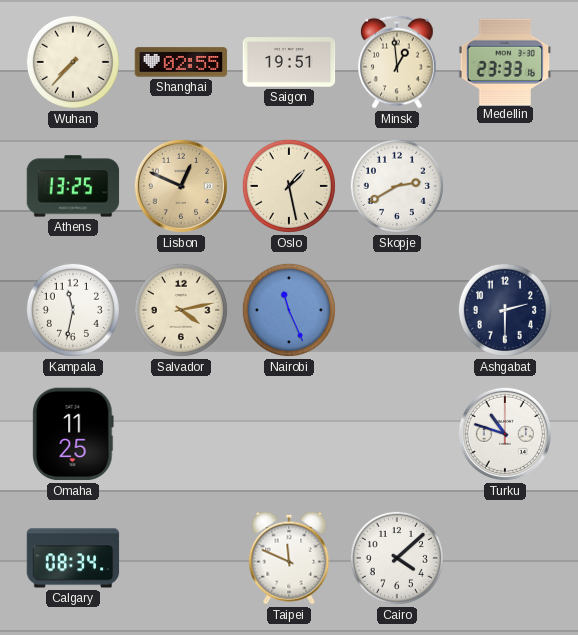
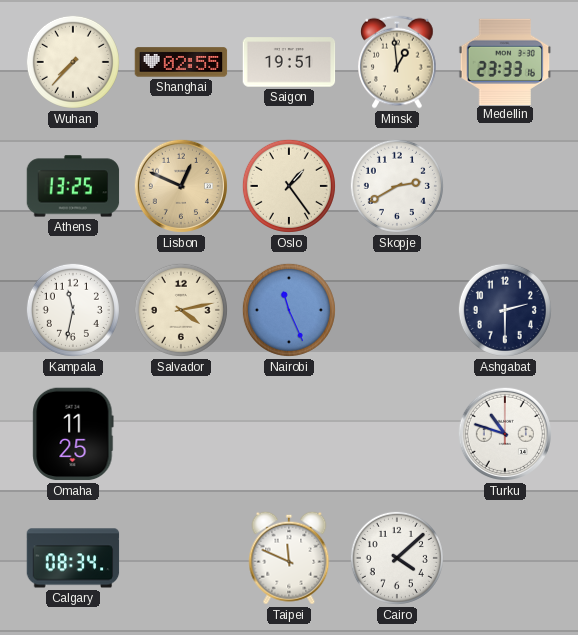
Oslo: 1:28 -> 1:24 (289, 186)
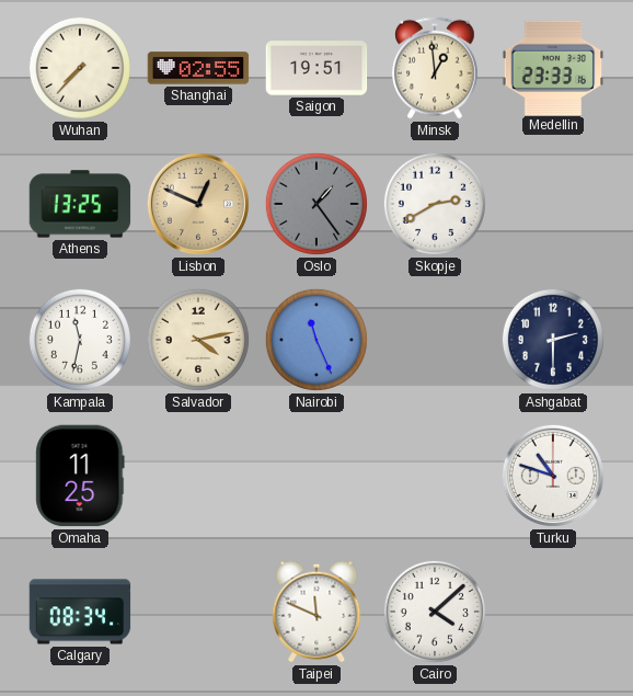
Oslo dial: cream -> grey (316, 204)
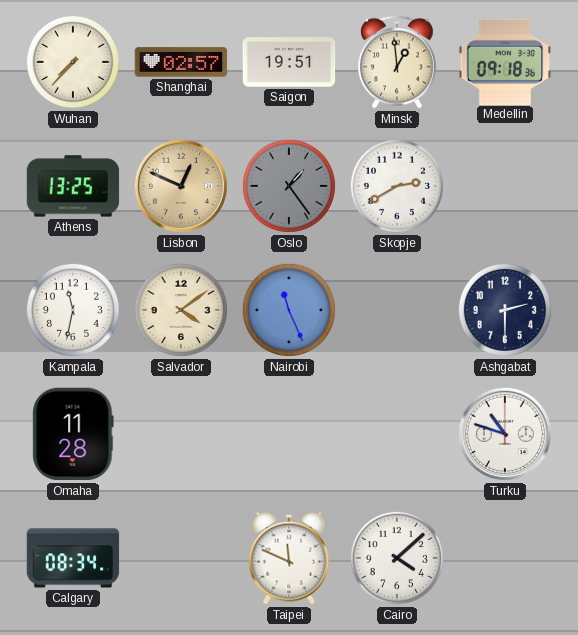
Shanghai: 02:55 -> 02:57 (181, 62)
Medellin: 23:33 -> 09:18 (505, 61)
Salvador: 4:13 -> 4:09 (181, 310)
Omaha: 11:25 -> 11:28 (73, 434)
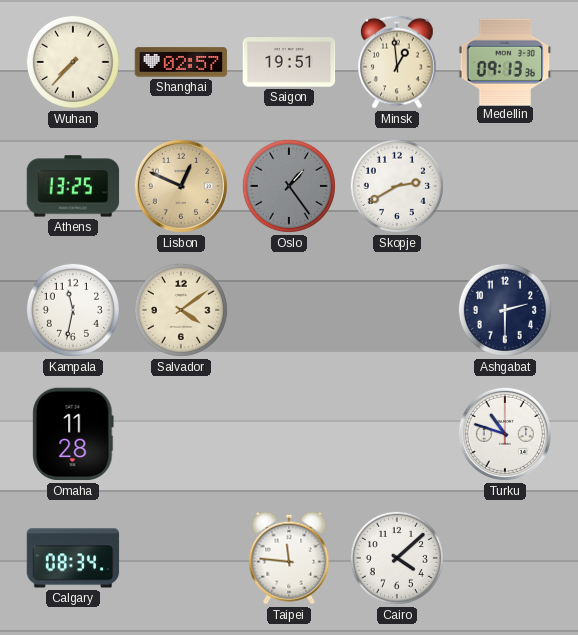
Medellin: 09:18 -> 09:13 (505, 61)
Nairobi: 11:26 -> none (289, 310)
Taipei: 11:49 -> 11:46 (289, 558)
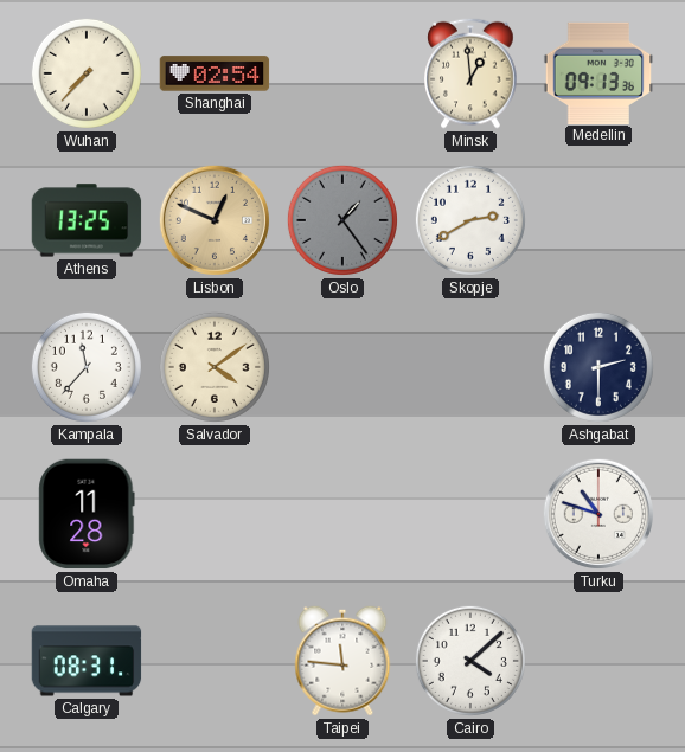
Shanghai: 02:57 -> 02:54 (215, 73)
Saigon: 19:51 -> none (289, 62)
Kampala: 11:32 -> 11:37 (87, 367)
Calgary: 08:34 -> 08:31 (87, 661)
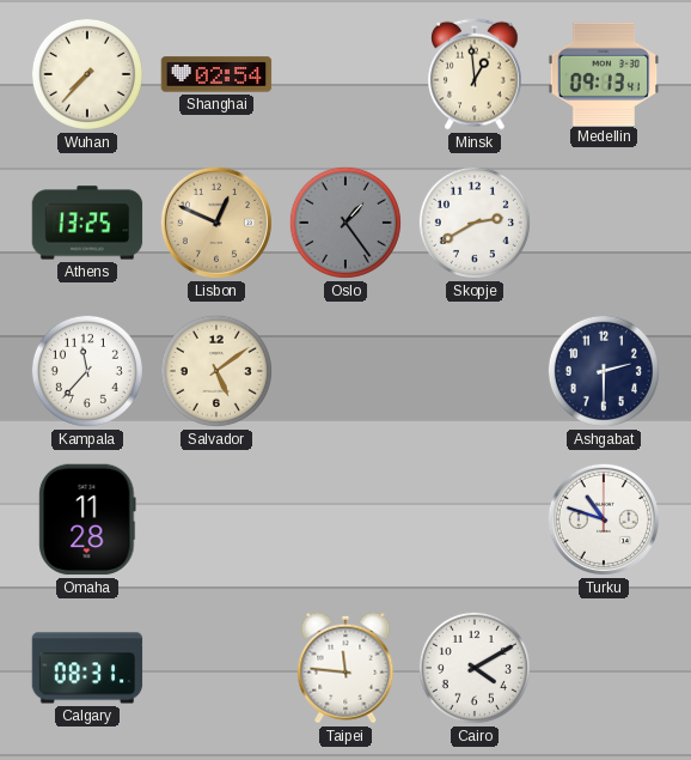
Medellin: 09:13:36 -> 09:13:41 (604, 73)
Salvador: 4:09 -> 5:09 (216, 371)
Cairo: 4:08 -> 4:10 (475, 668)
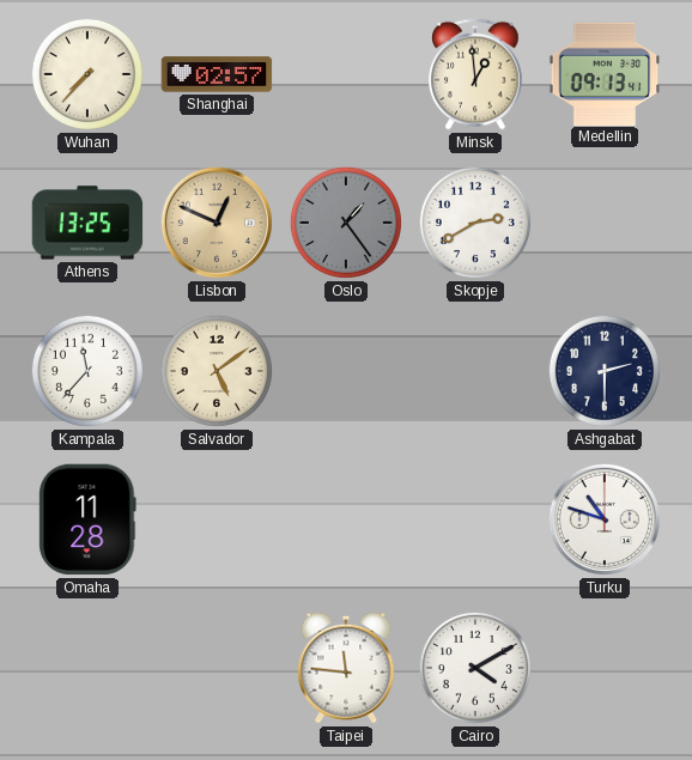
Shanghai: 02:54 -> 02:57 (217, 74)
Calgary: 08:31 -> none (87, 668)
